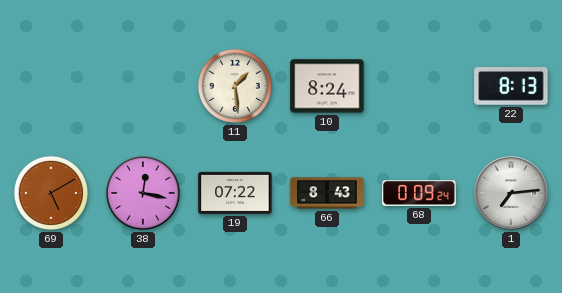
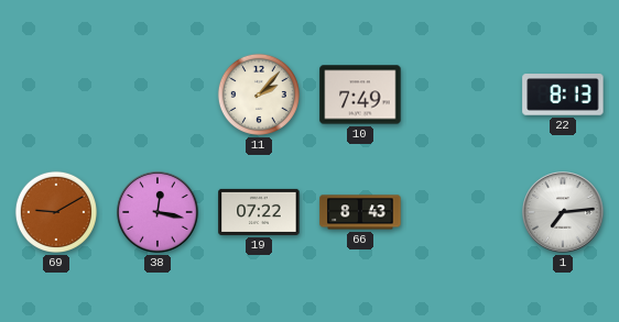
11: 1:29 -> 2:07 (259, 95)
10: 8:24 -> 7:49 (360, 95)
69: 5:10 -> 9:10 (56, 212)
68: 0:09 -> none (419, 193)
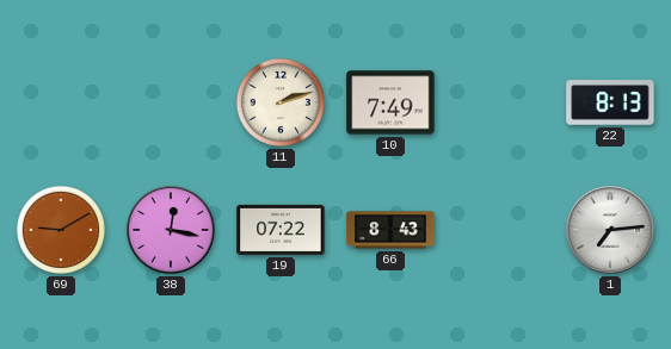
11: 2:07 -> 2:12 (281, 102)
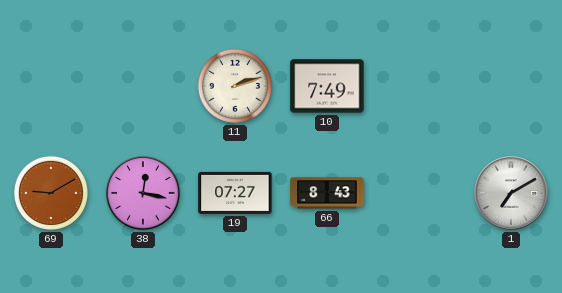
22: 8:13 -> none (610, 102)
19: 07:22 -> 07:27 (235, 193)
1: 7:14 -> 7:10 (511, 193)
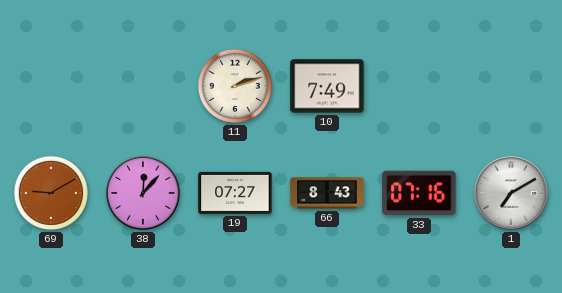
38: 12:17 -> 12:07 (143, 193)
33: none -> 07:16 (419, 193)
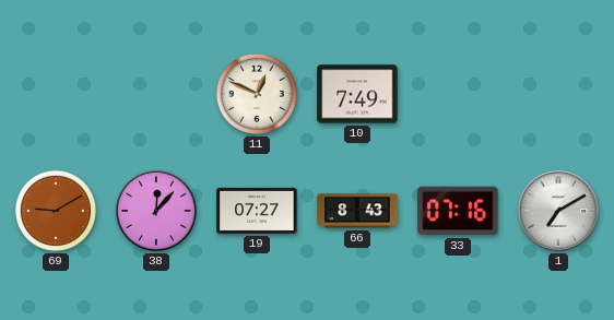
11: 2:12 -> 12:49 (257, 94)
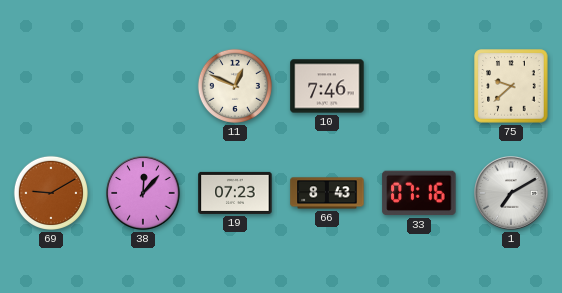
10: 7:49 -> 7:46 (327, 86)
75: none -> 9:38 (511, 86)
19: 07:27 -> 07:23 (235, 193)
